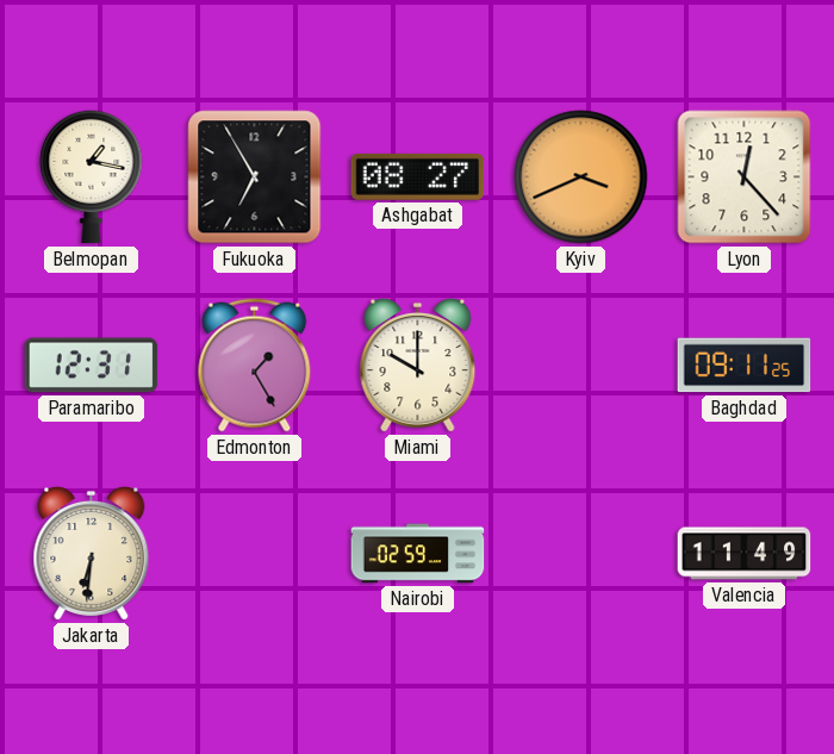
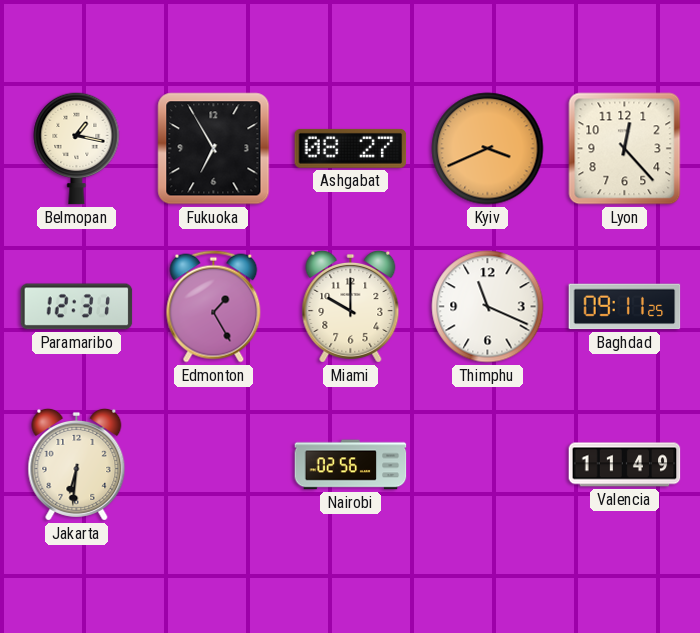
Thimphu: none -> 11:19 (488, 307)
Nairobi: 02:59 -> 02:56 (351, 465)
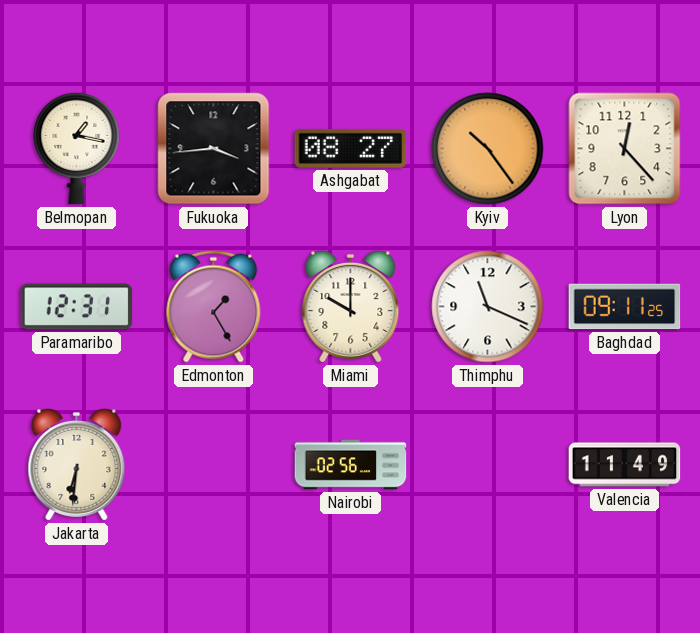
Fukuoka: 6:55 -> 3:44 (214, 149)
Kyiv: 3:41 -> 10:24 (488, 149)
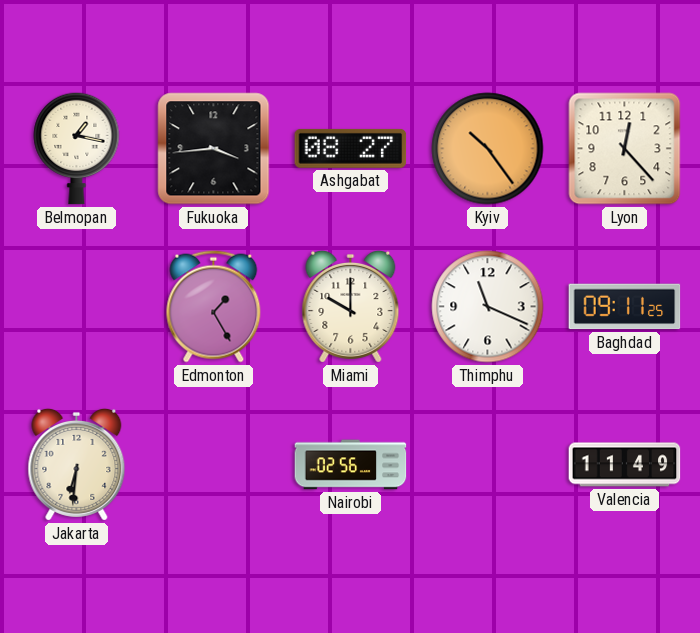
Paramaribo: 12:31 -> none (77, 307)
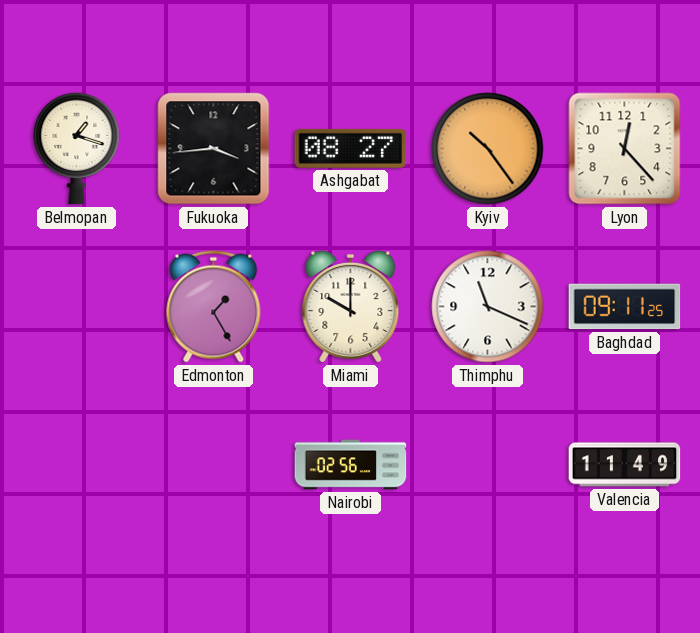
Belmopan: 1:17 -> 1:18 (77, 148)
Jakarta: 6:31 -> none (77, 464)
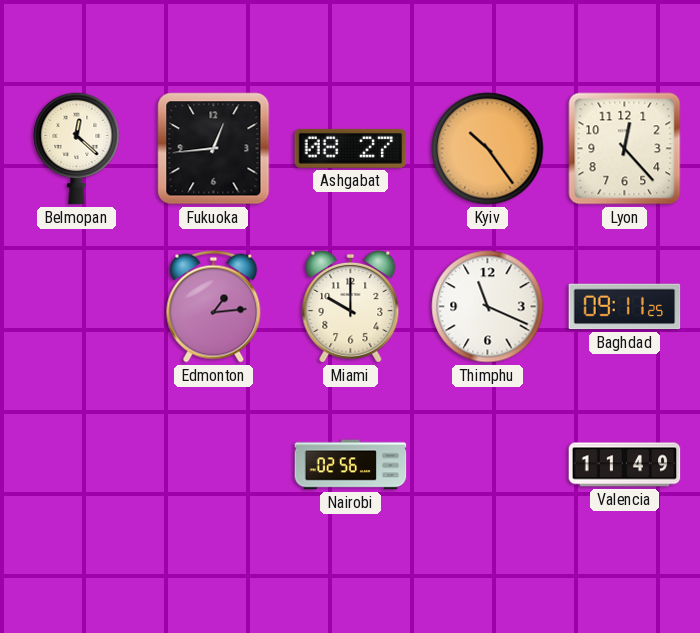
Belmopan: 1:18 -> 12:22 (77, 148)
Fukuoka: 3:44 -> 12:44 (214, 149)
Edmonton: 1:25 -> 1:14 (214, 307)
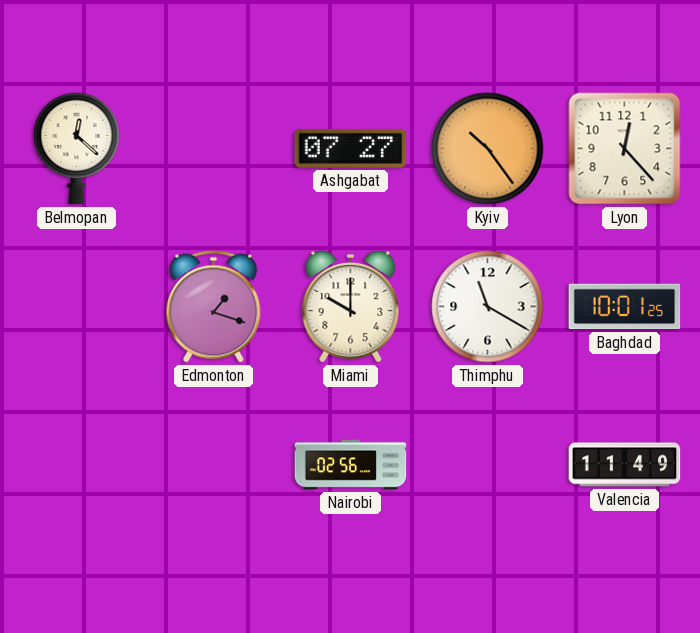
Fukuoka: 12:44 -> none (214, 149)
Ashgabat: 08:27 -> 07:27 (351, 148)
Edmonton: 1:14 -> 1:18 (214, 307)
Thimphu: 11:19 -> 11:20 (488, 307)
Baghdad: 09:11 -> 10:01 (625, 307)
